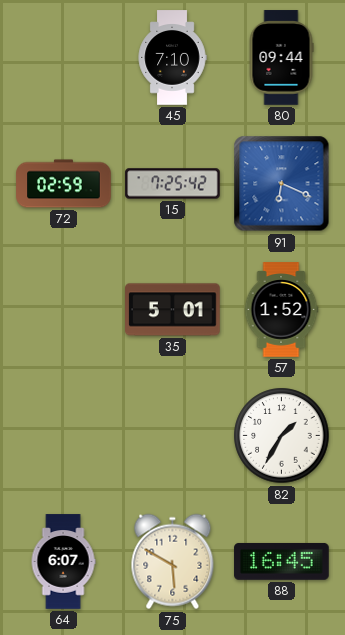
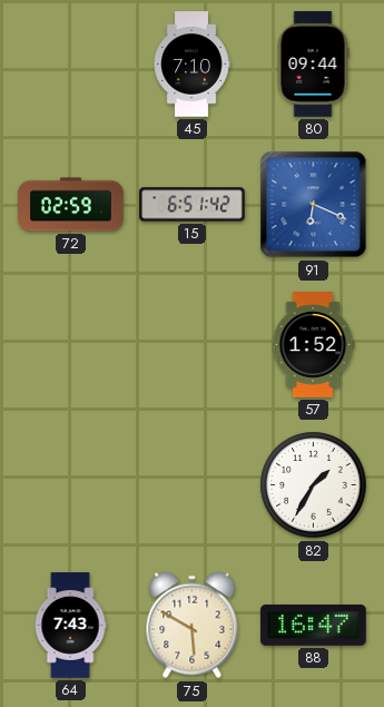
15: 7:25 -> 6:51 (193, 205)
35: 5:01 -> none (173, 310)
64: 6:07 -> 7:43 (70, 626)
88: 16:45 -> 16:47 (314, 625)
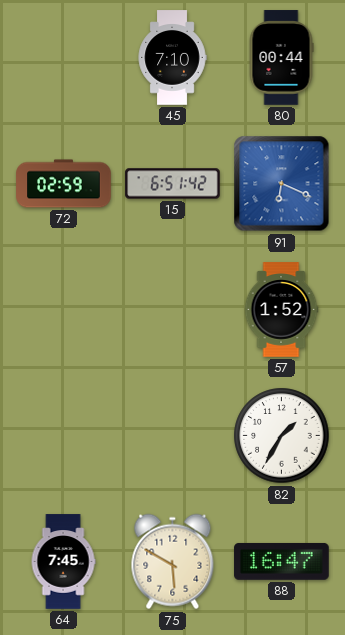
80: 09:44 -> 00:44 (281, 58)
64: 7:43 -> 7:45 (63, 562)
